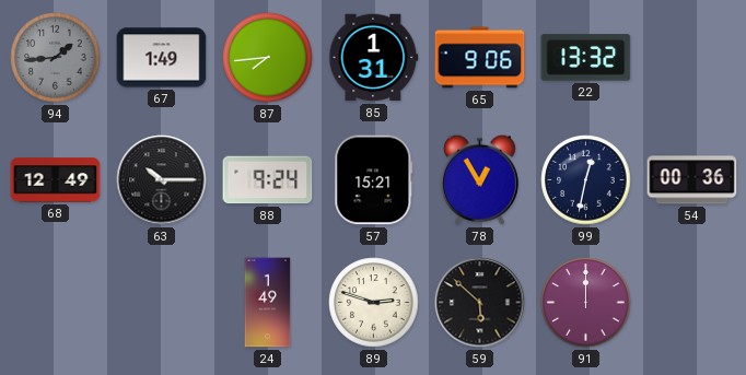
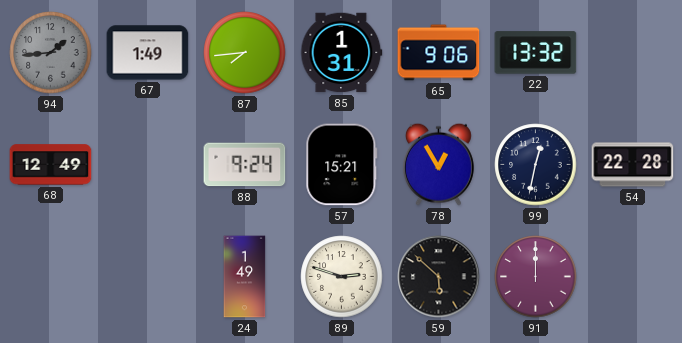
63: 10:15 -> none (162, 180)
54: 00:36 -> 22:28 (633, 165)
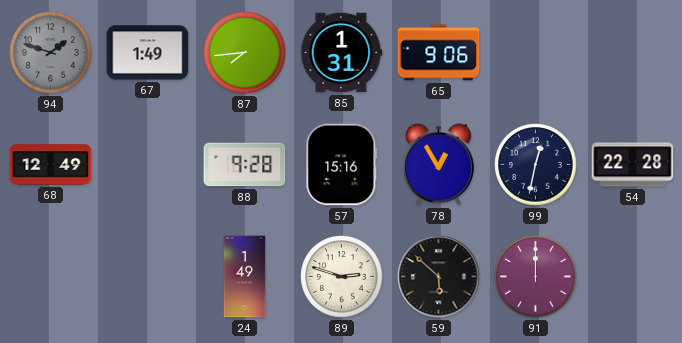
94: 1:44 -> 1:48 (51, 53)
22: 13:32 -> none (536, 53)
88: 9:24 -> 9:28 (245, 165)
57: 15:21 -> 15:16 (342, 165)
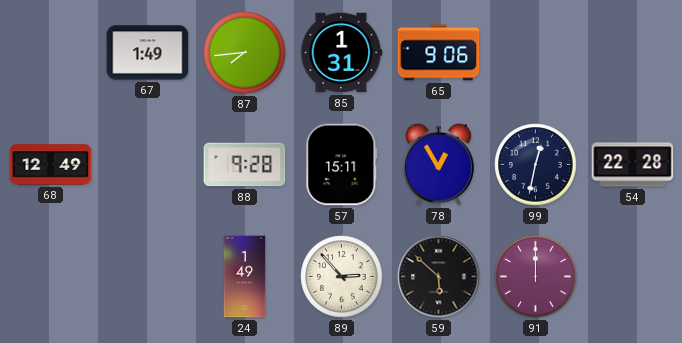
94: 1:48 -> none (51, 53)
57: 15:16 -> 15:11 (342, 165)
89: 2:48 -> 2:53 (342, 277)
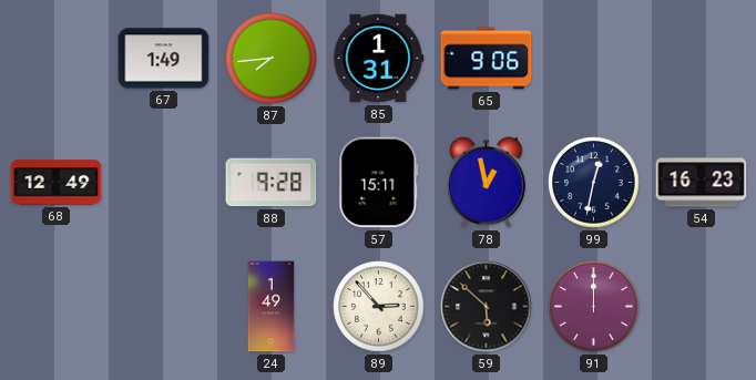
78: 12:55 -> 12:58 (486, 182)
54: 22:28 -> 16:23 (702, 183)
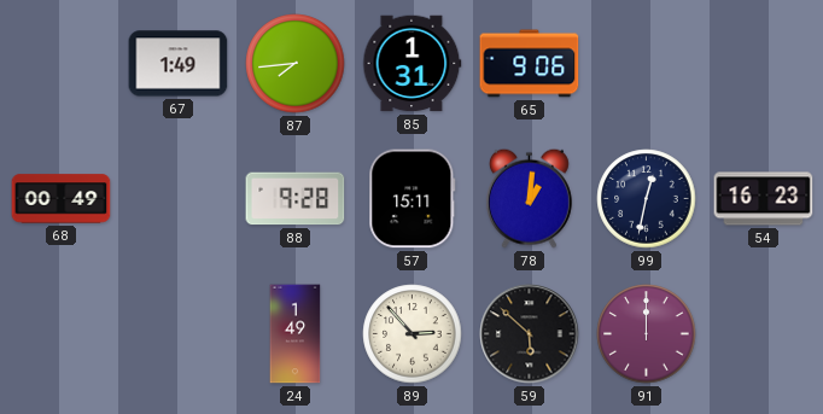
68: 12:49 -> 00:49 (62, 199)
78: 12:58 -> 1:01 (529, 198)
